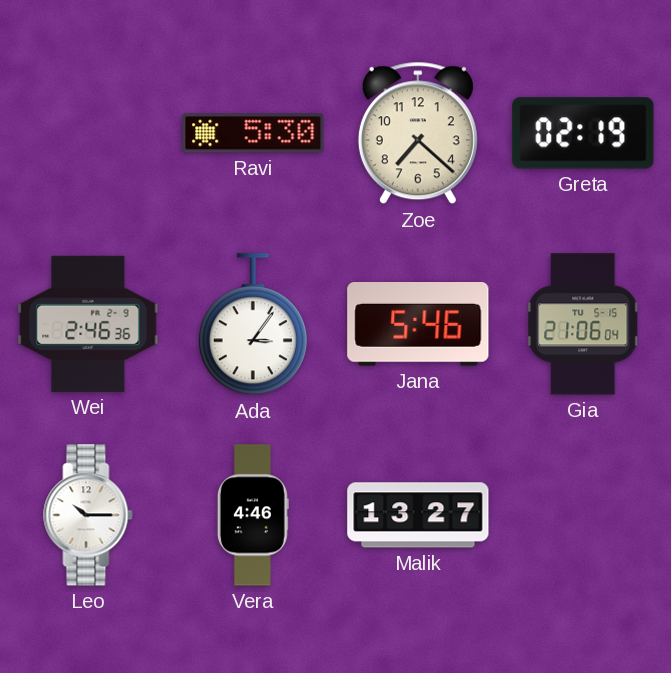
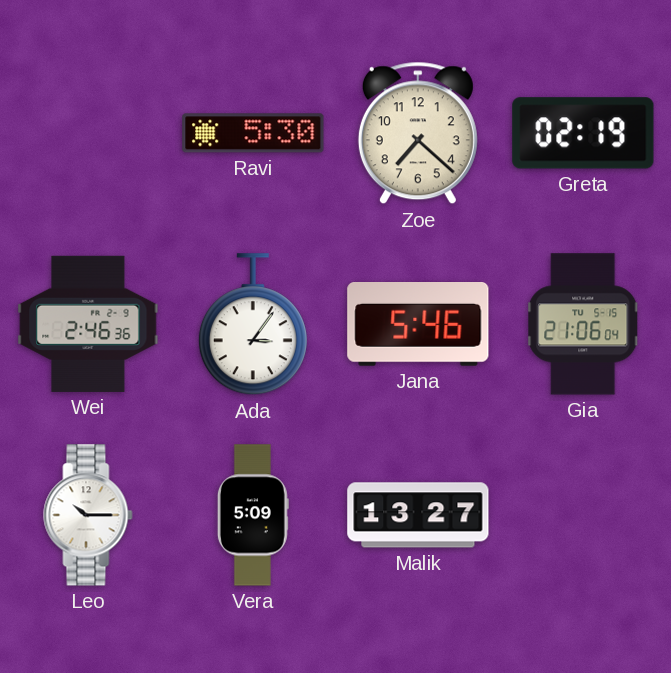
Vera: 4:46 -> 5:09 (253, 515)
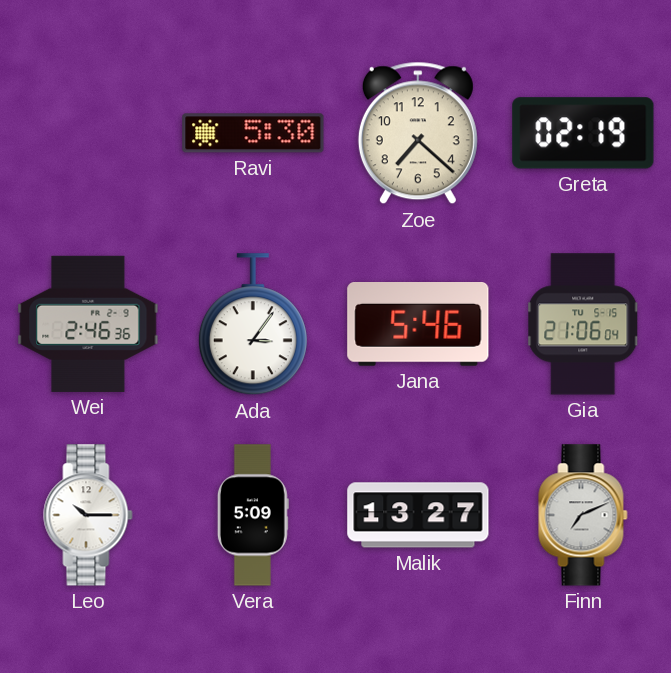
Finn: none -> 7:11 (583, 515)
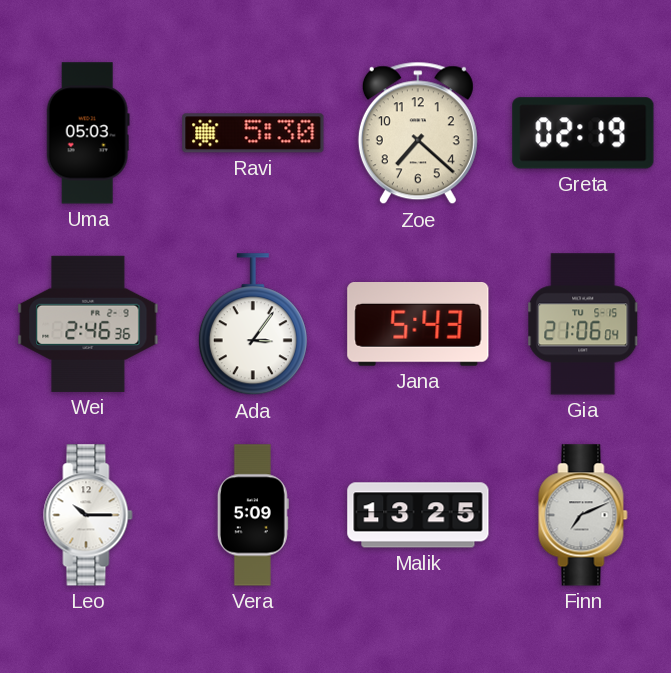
Uma: none -> 05:03 (88, 133)
Jana: 5:46 -> 5:43 (418, 325)
Malik: 13:27 -> 13:25 (418, 515)
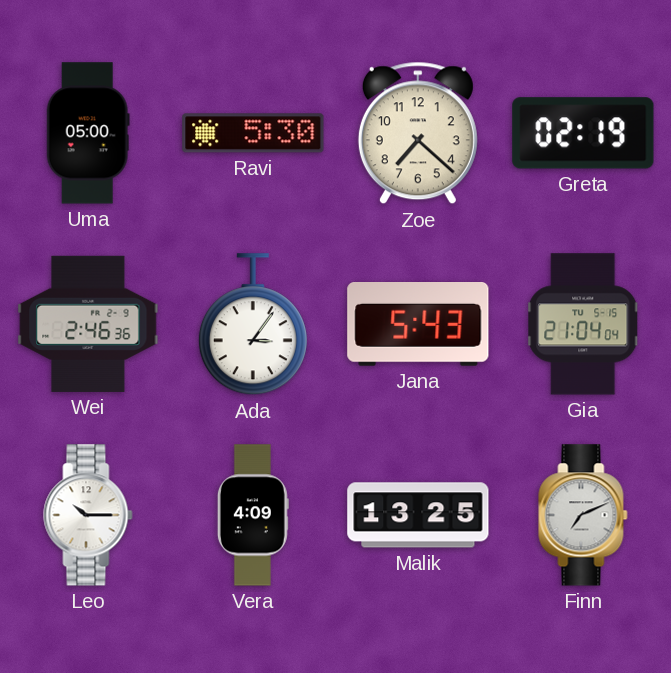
Uma: 05:03 -> 05:00 (88, 133)
Gia: 21:06 -> 21:04 (583, 324)
Vera: 5:09 -> 4:09 (253, 515)
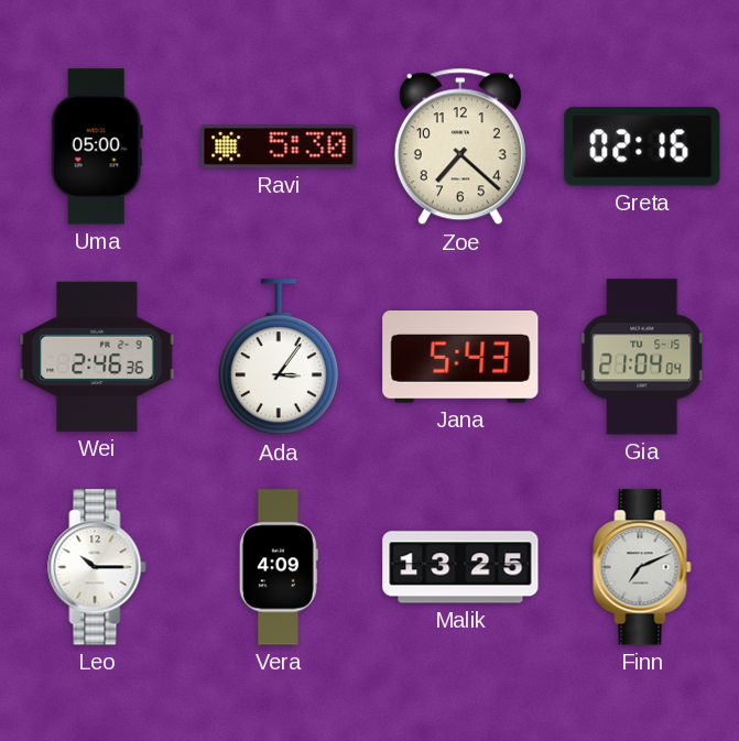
Greta: 02:19 -> 02:16 (642, 146)
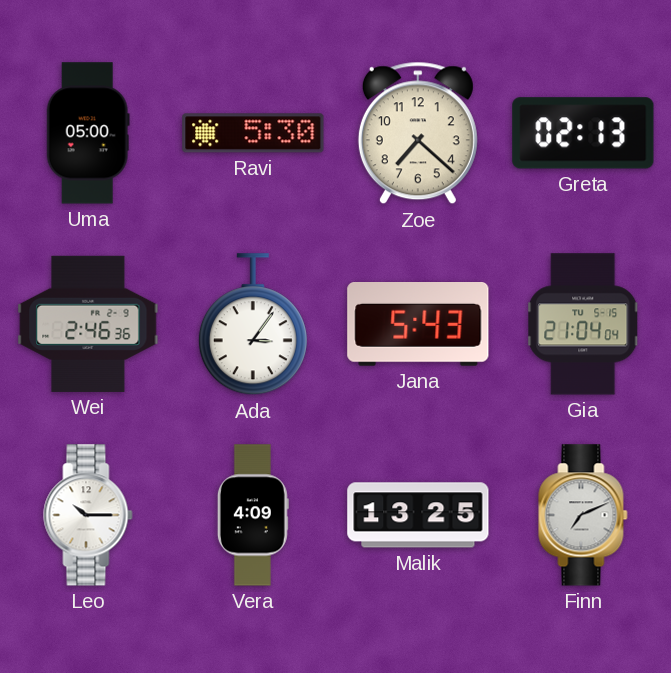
Greta: 02:16 -> 02:13 (583, 133)
